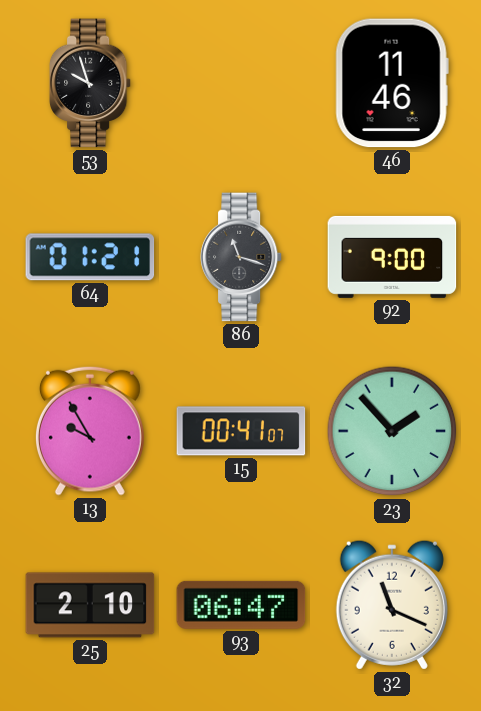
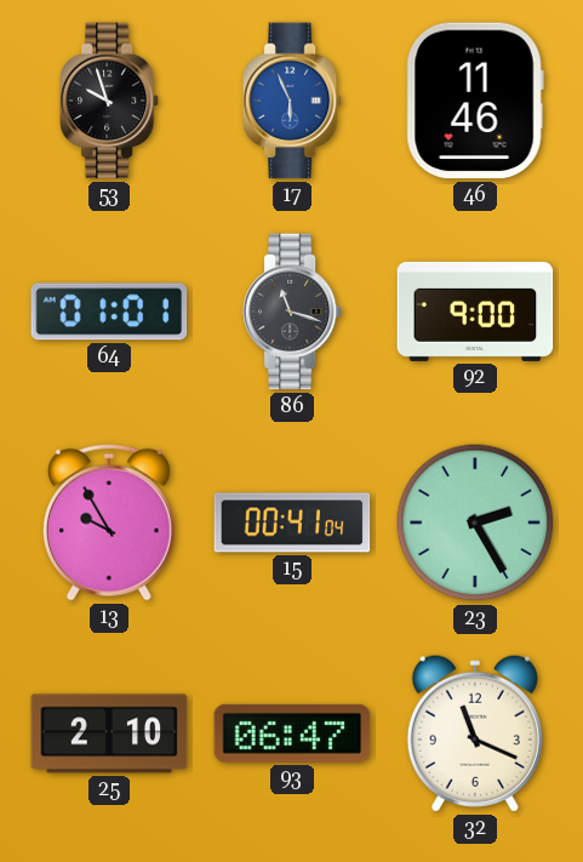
17: none -> 5:56 (292, 101)
64: 01:21 -> 01:01 (109, 312)
15: 00:41:07 -> 00:41:04 (292, 523)
23: 1:53 -> 2:25 (475, 523)
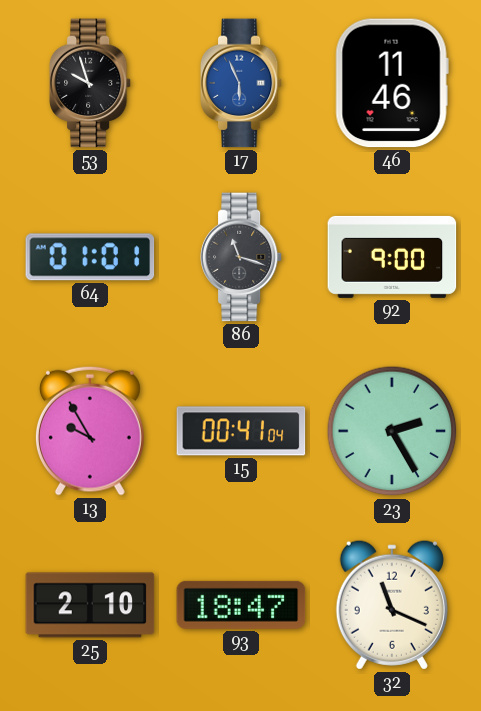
93: 06:47 -> 18:47 (241, 605)
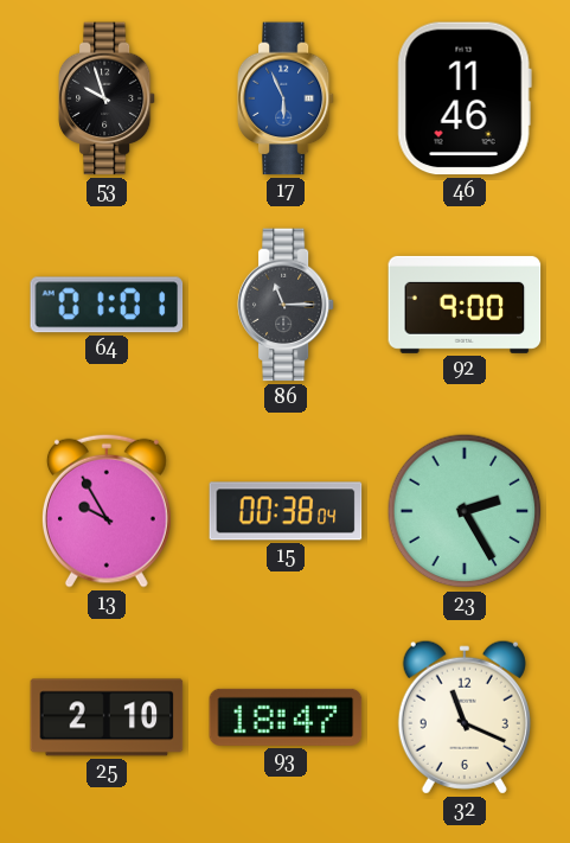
86: 11:18 -> 11:15 (286, 305)
15: 00:41 -> 00:38 (286, 511)
